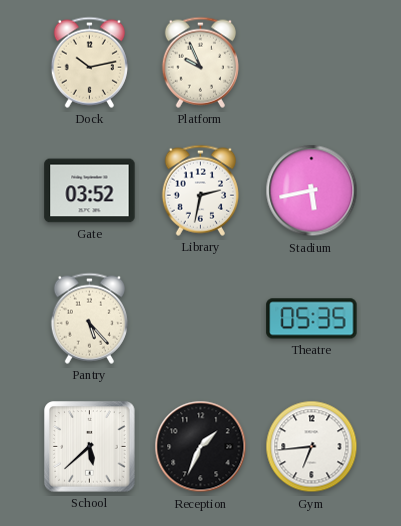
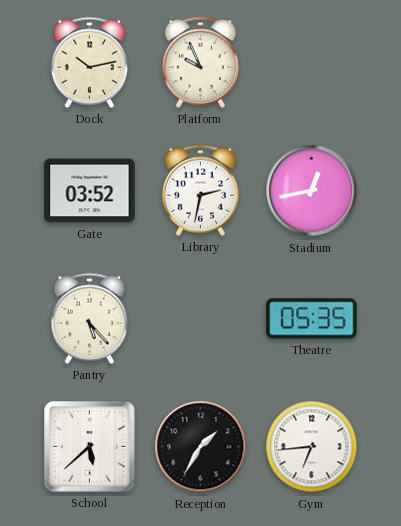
Stadium: 5:43 -> 12:43 (312, 191)
Reception: 1:34 -> 1:35 (201, 447)
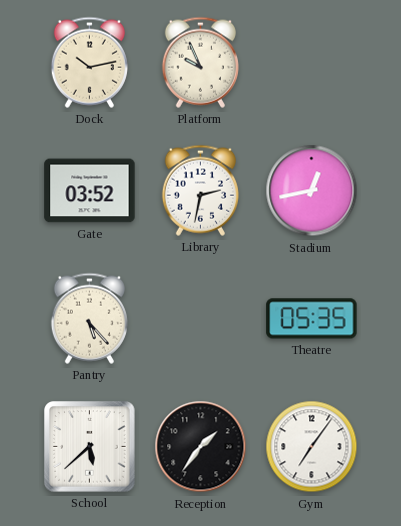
Reception: 1:35 -> 1:36 (201, 447)
Gym: 6:44 -> 7:06 (312, 447)
